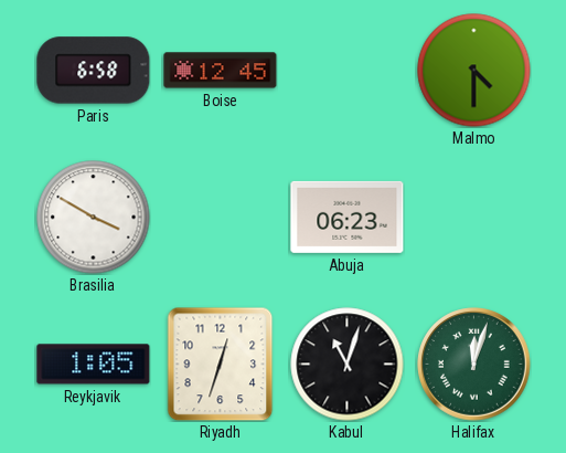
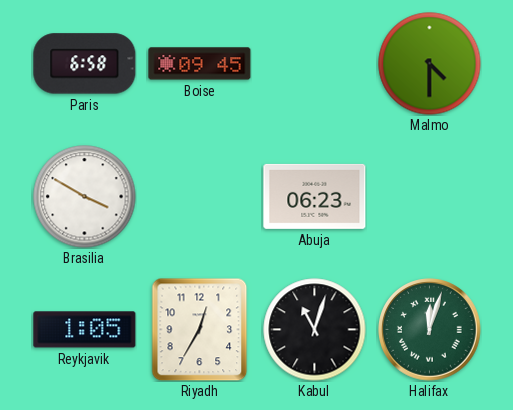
Boise: 12:45 -> 09:45 (200, 64)
Riyadh: 12:33 -> 12:35 (200, 329)
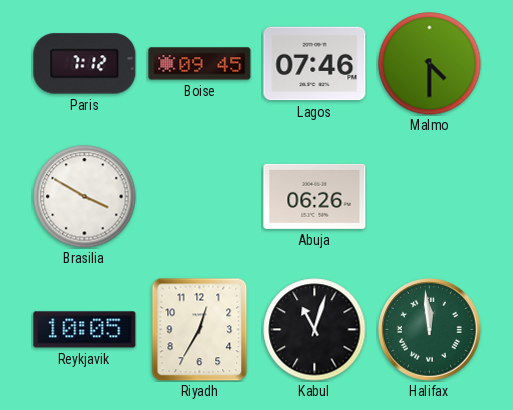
Paris: 6:58 -> 7:12 (85, 64)
Lagos: none -> 07:46 (315, 64)
Abuja: 06:23 -> 06:26 (315, 196)
Reykjavik: 1:05 -> 10:05 (85, 330)
Halifax: 12:03 -> 11:59 (430, 330)
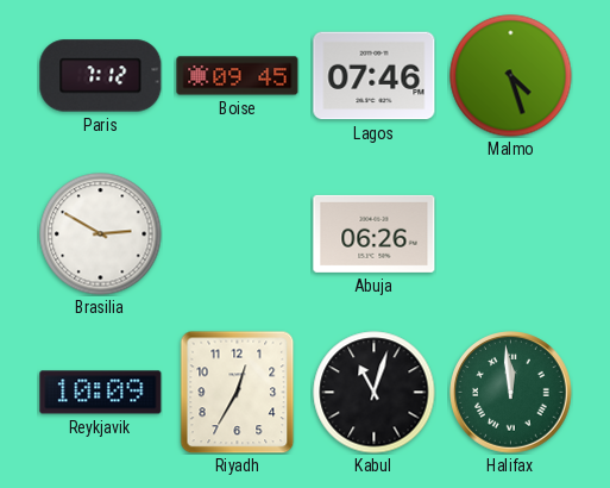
Malmo: 4:30 -> 4:27 (511, 76)
Brasilia: 3:50 -> 2:50 (101, 234)
Reykjavik: 10:05 -> 10:09 (101, 393)
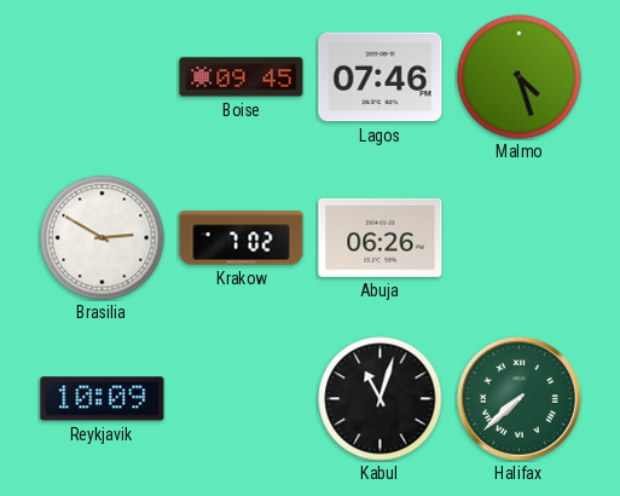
Paris: 7:12 -> none (101, 76)
Krakow: none -> 7:02 (242, 238)
Riyadh: 12:35 -> none (238, 392)
Halifax: 11:59 -> 7:38 (520, 399)
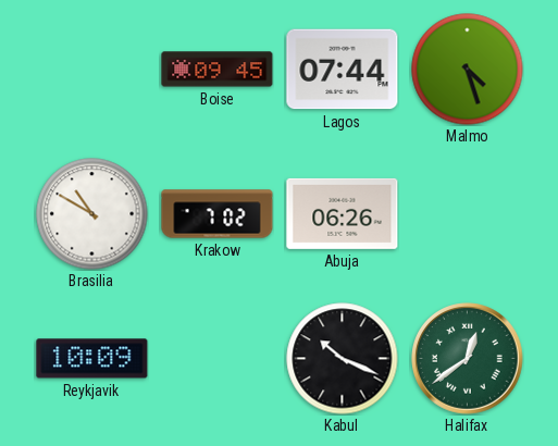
Lagos: 07:46 -> 07:44 (343, 70)
Brasilia: 2:50 -> 10:50 (92, 214)
Kabul: 11:03 -> 10:19 (343, 359)
Halifax: 7:38 -> 12:39 (468, 359)
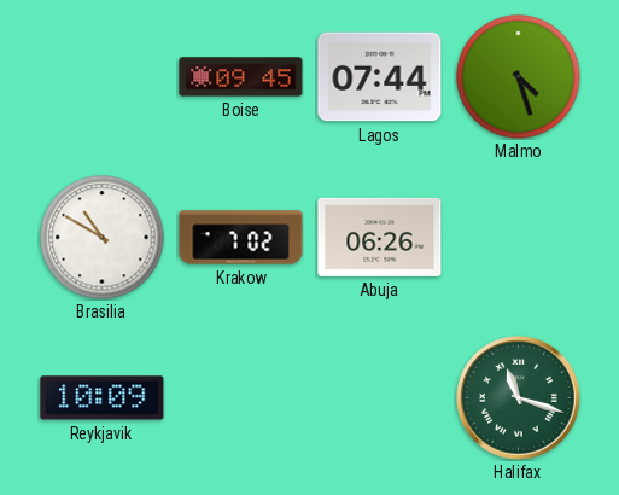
Kabul: 10:19 -> none (343, 359)
Halifax: 12:39 -> 11:18 (519, 398)
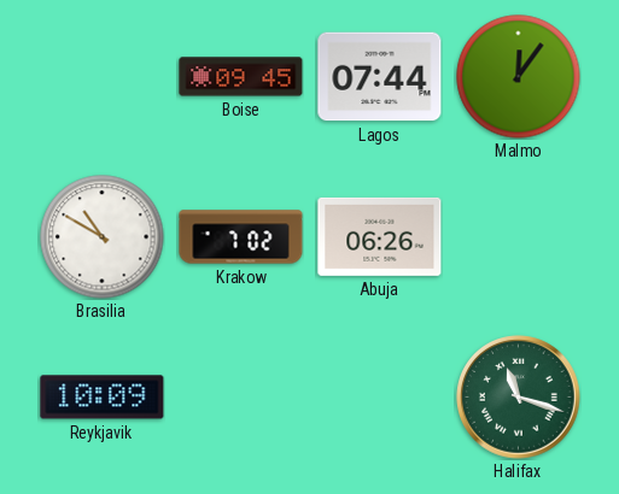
Malmo: 4:27 -> 12:06 (519, 77)
